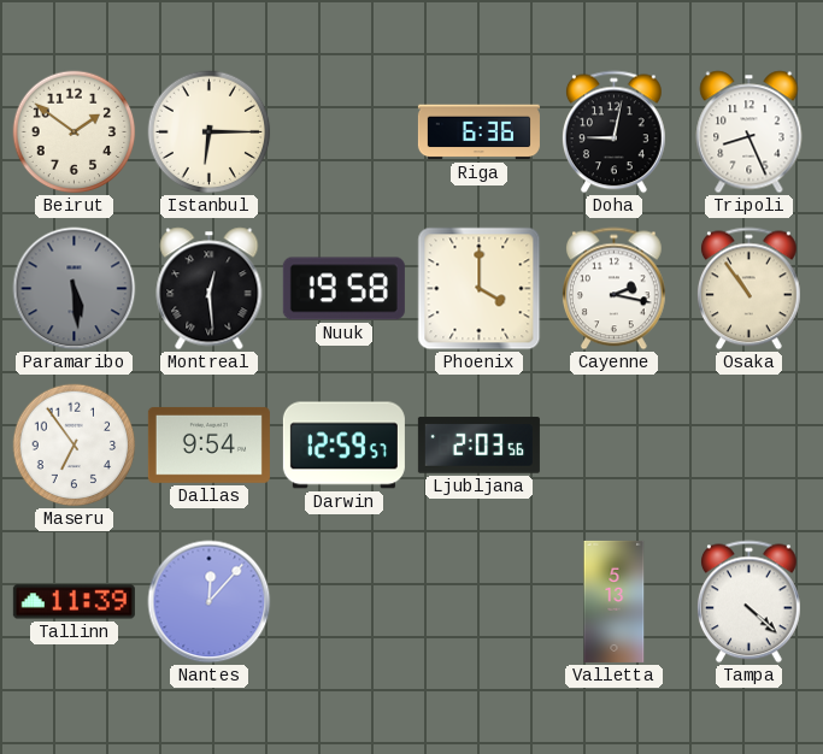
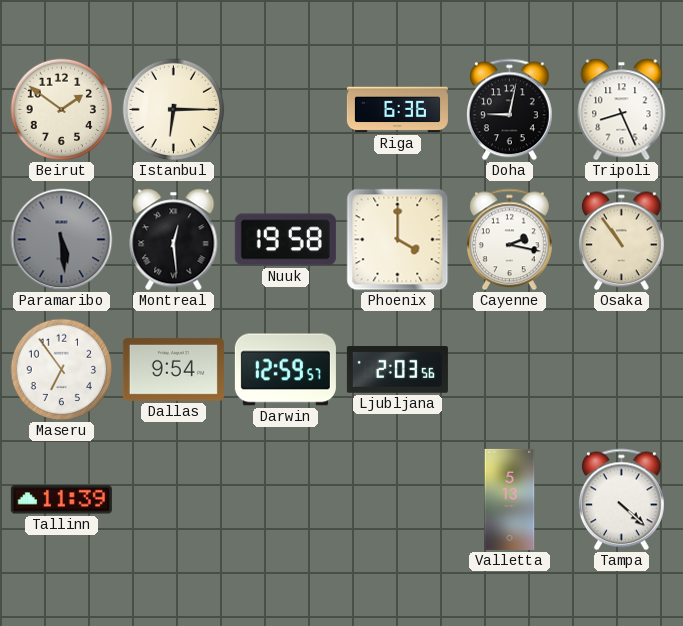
Nantes: 12:07 -> none (210, 602)
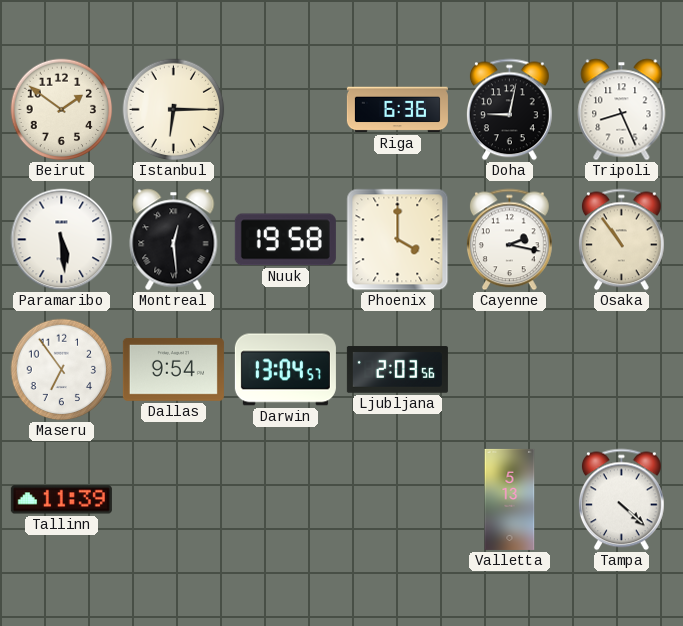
Paramaribo dial: grey -> white (62, 240)
Darwin: 12:59 -> 13:04 (285, 370)
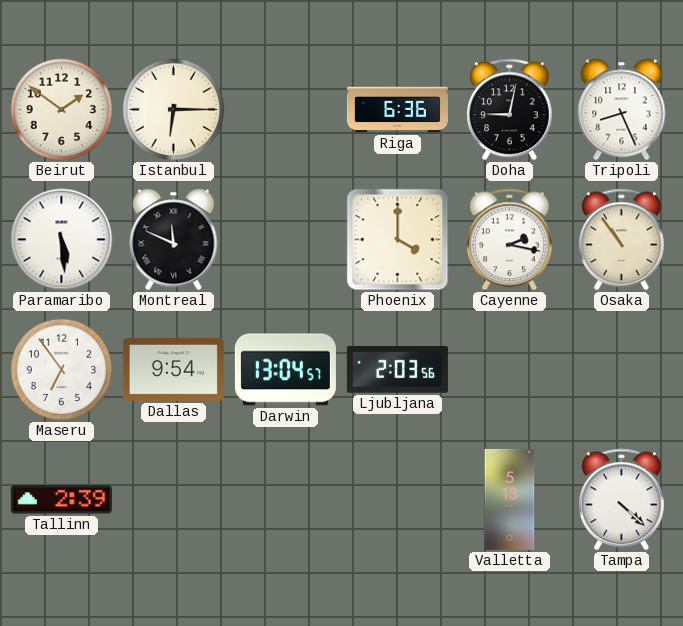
Montreal: 12:29 -> 11:49 (174, 240)
Nuuk: 19:58 -> none (285, 240)
Tallinn: 11:39 -> 2:39 (61, 500)
